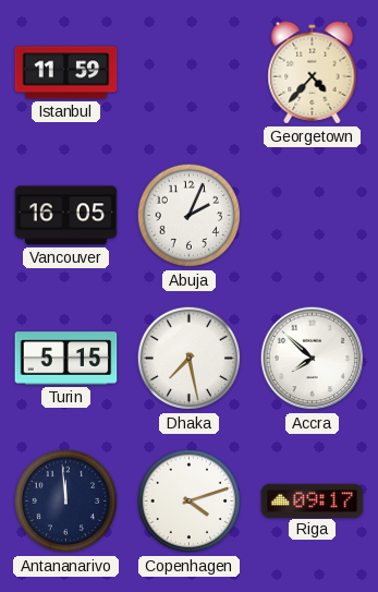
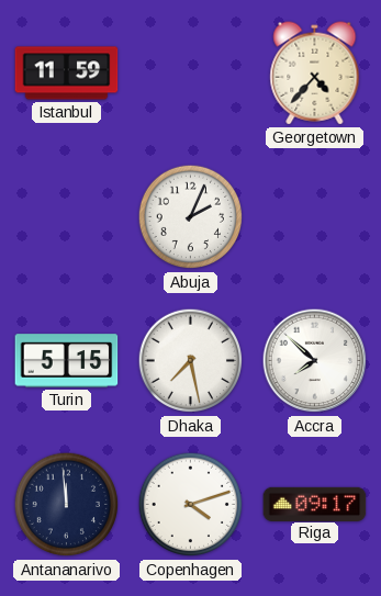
Vancouver: 16:05 -> none (66, 216)
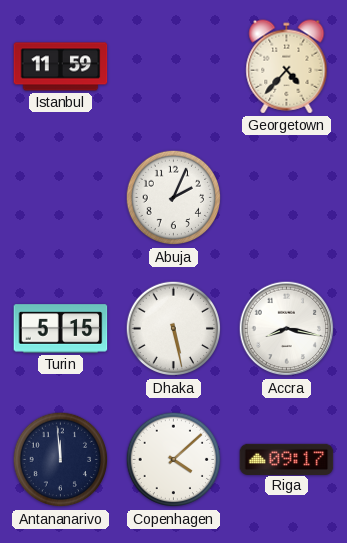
Dhaka: 7:28 -> 5:28 (174, 329)
Accra: 7:52 -> 8:17 (287, 329)
Copenhagen: 4:12 -> 4:08 (174, 460)
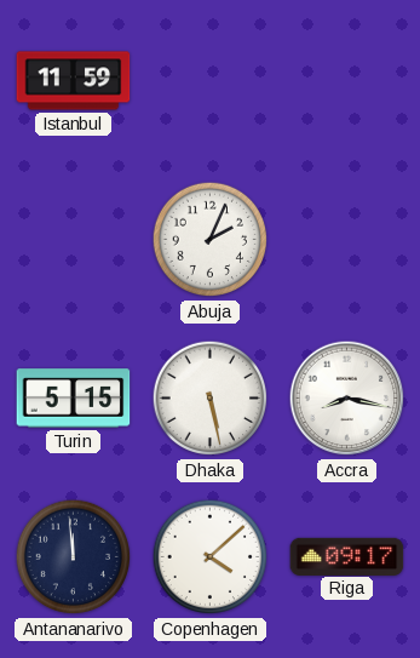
Georgetown: 4:37 -> none (287, 67)
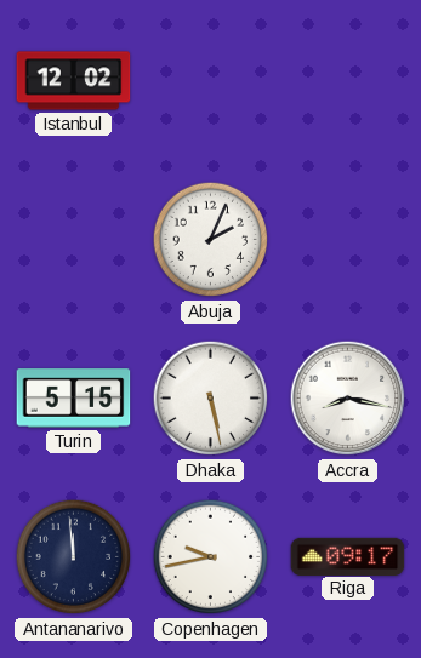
Istanbul: 11:59 -> 12:02 (74, 81)
Copenhagen: 4:08 -> 9:43 (211, 557)
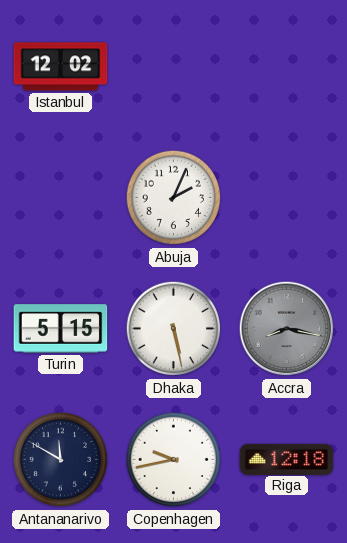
Accra dial: white -> grey (287, 329)
Antananarivo: 11:59 -> 11:50 (61, 460)
Riga: 09:17 -> 12:18 (287, 459)
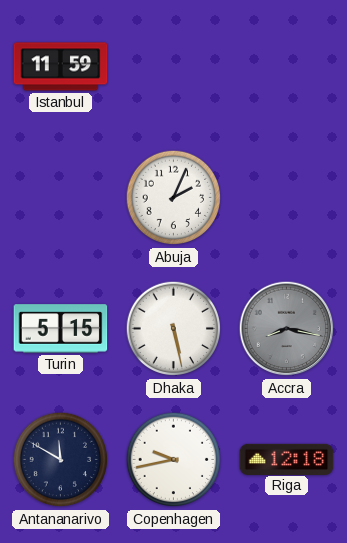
Istanbul: 12:02 -> 11:59 (61, 67)
